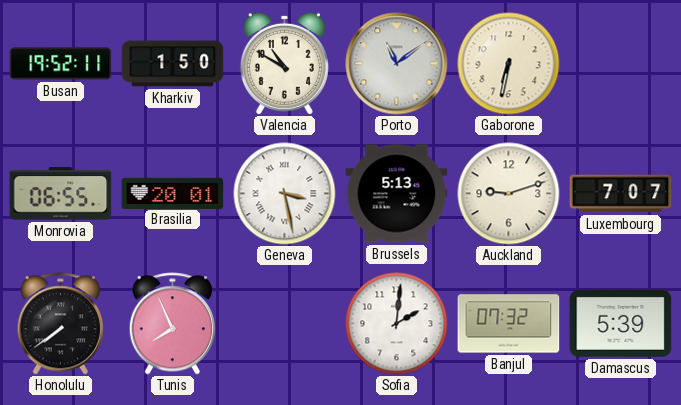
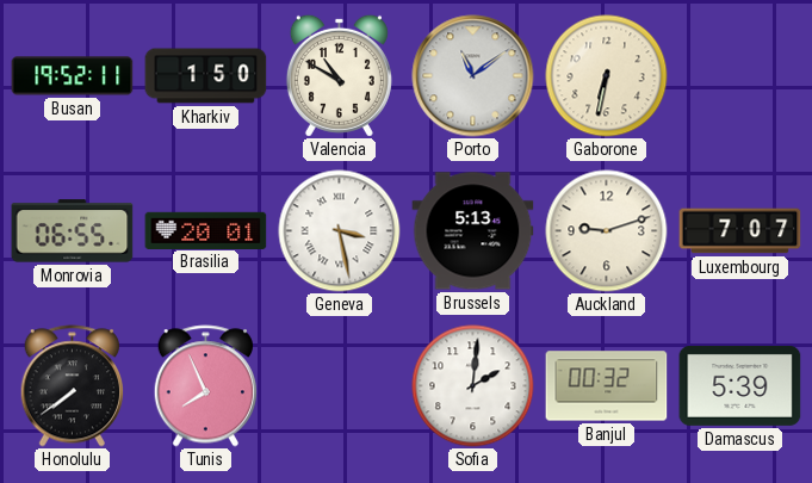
Banjul: 07:32 -> 00:32 (607, 386)
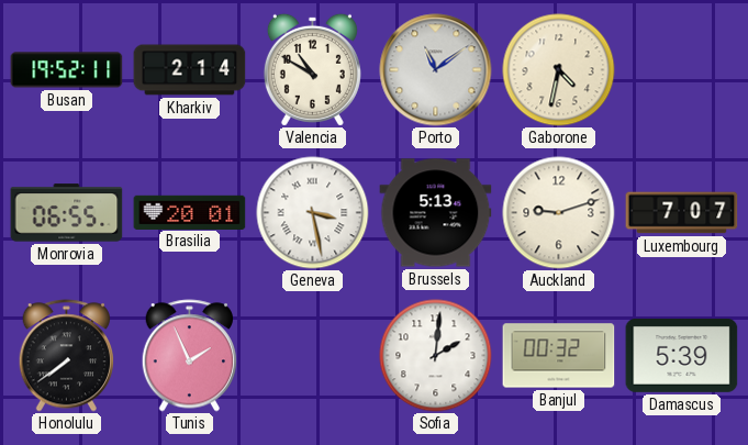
Kharkiv: 1:50 -> 2:14 (190, 70)
Gaborone: 6:32 -> 4:32 (559, 70)
Tunis: 7:56 -> 1:56 (189, 356)
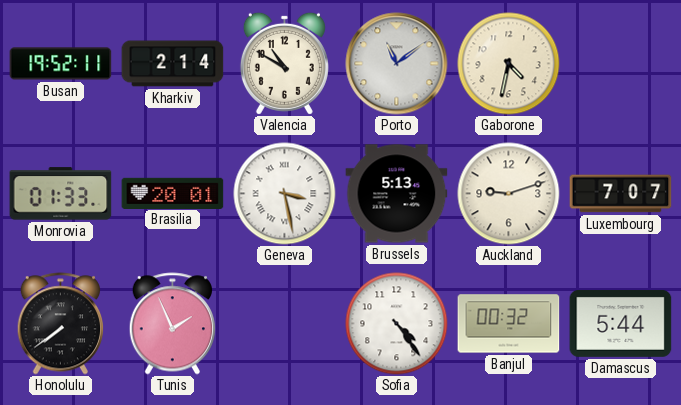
Monrovia: 06:55 -> 01:33 (61, 194)
Sofia: 2:01 -> 4:24 (397, 324)
Damascus: 5:39 -> 5:44 (621, 323)
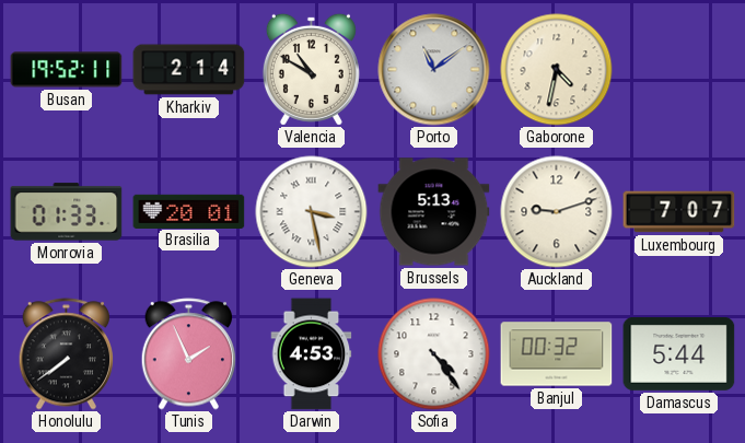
Darwin: none -> 4:53 (312, 354)
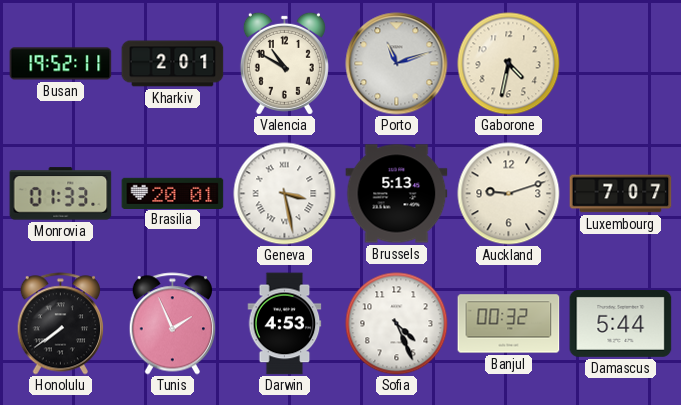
Kharkiv: 2:14 -> 2:01 (173, 64)
Porto: 11:09 -> 11:12 (397, 64)
Sofia: 4:24 -> 4:26 (397, 324)
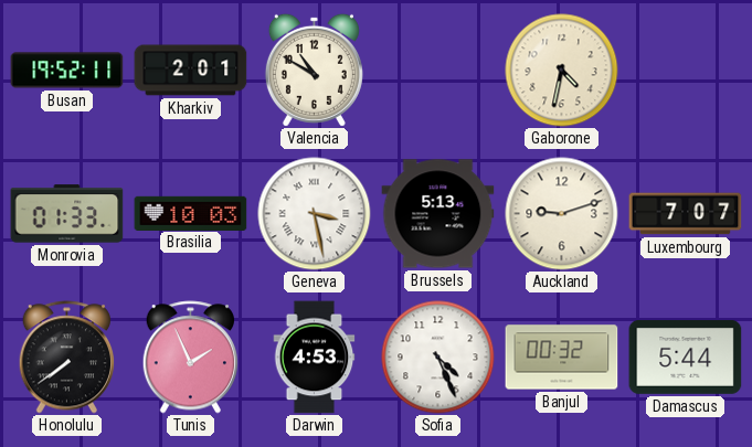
Porto: 11:12 -> none (397, 64)
Brasilia: 20:01 -> 10:03 (191, 213)
